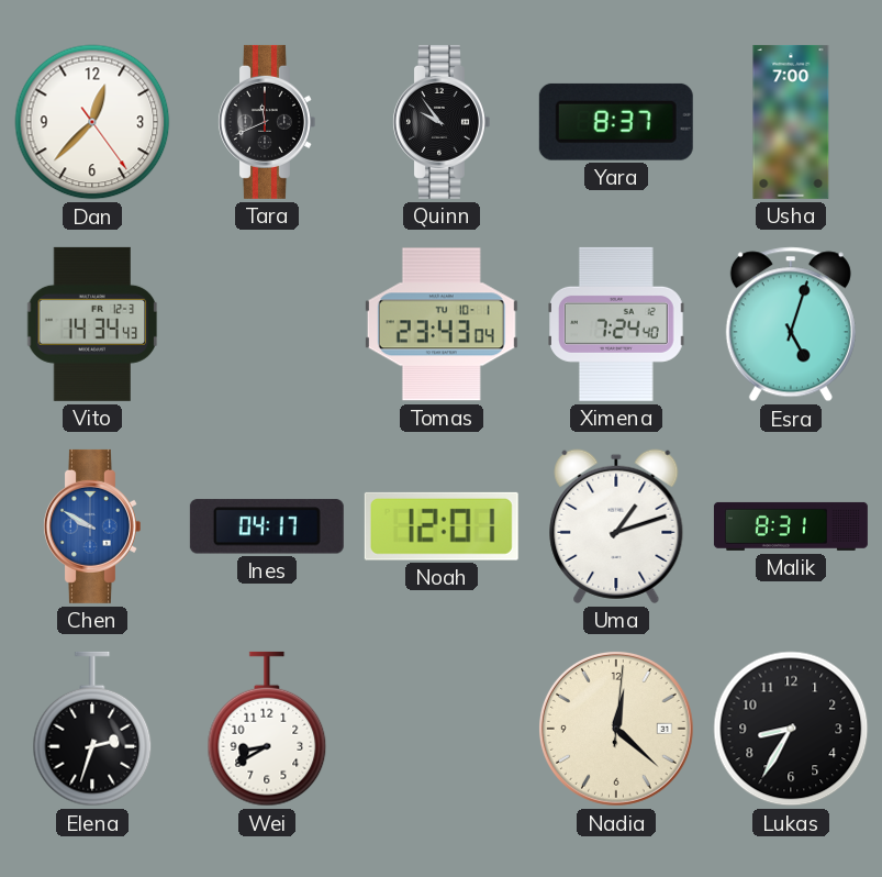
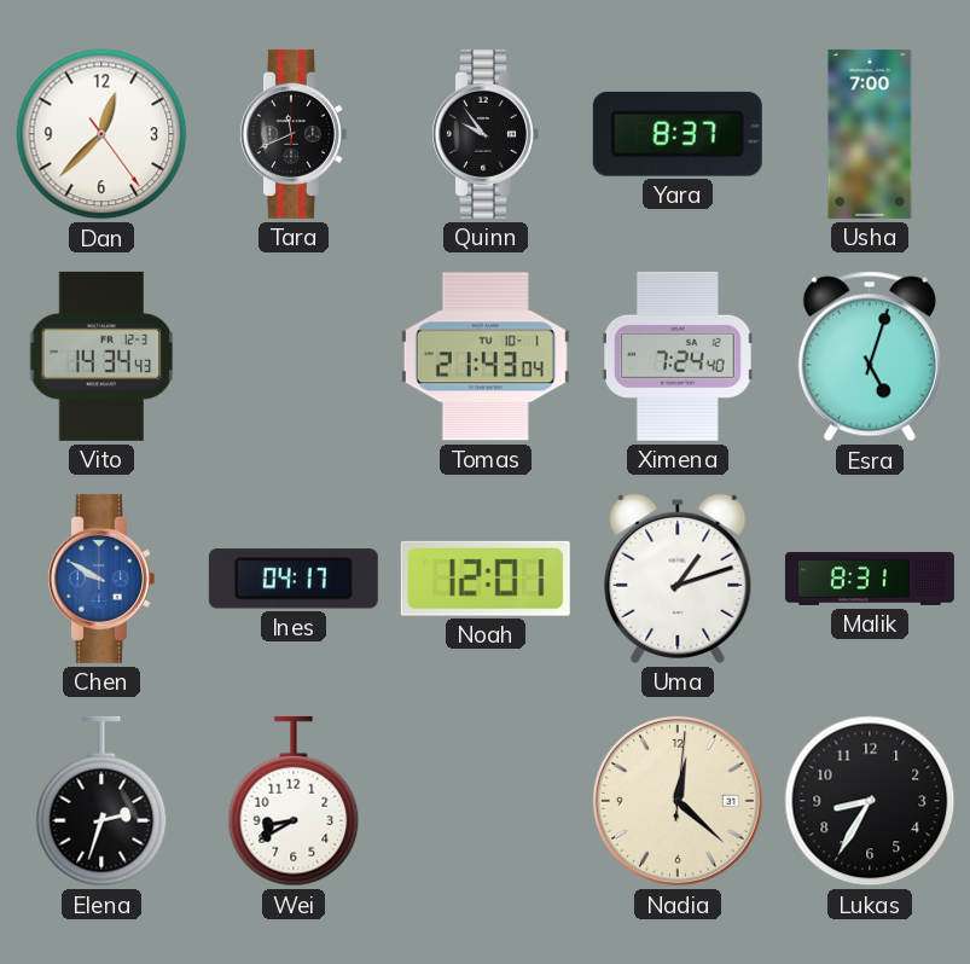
Tomas: 23:43 -> 21:43 (486, 356)
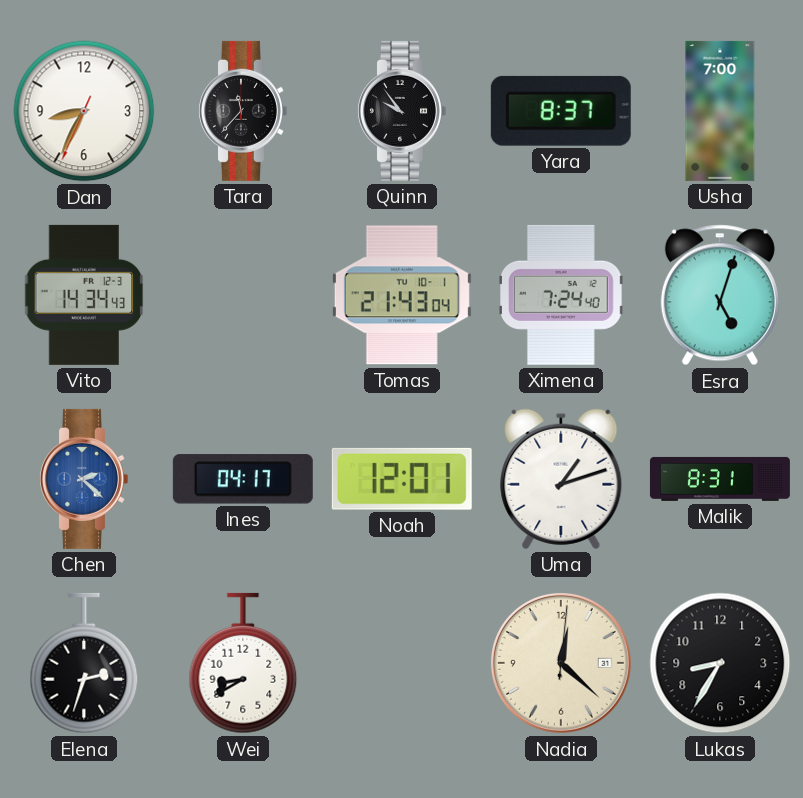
Dan: 12:37 -> 8:34 (84, 111)
Tara: 11:41 -> 11:37 (242, 111)
Chen: 9:50 -> 2:22 (83, 479)
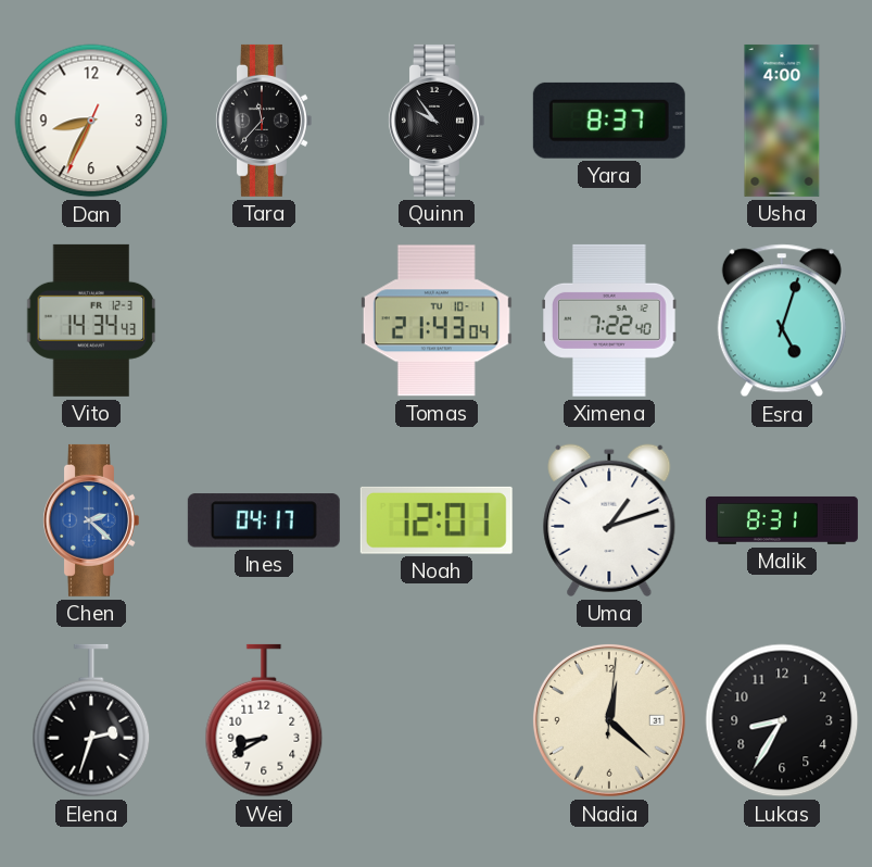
Usha: 7:00 -> 4:00 (782, 121)
Ximena: 7:24 -> 7:22 (610, 321)
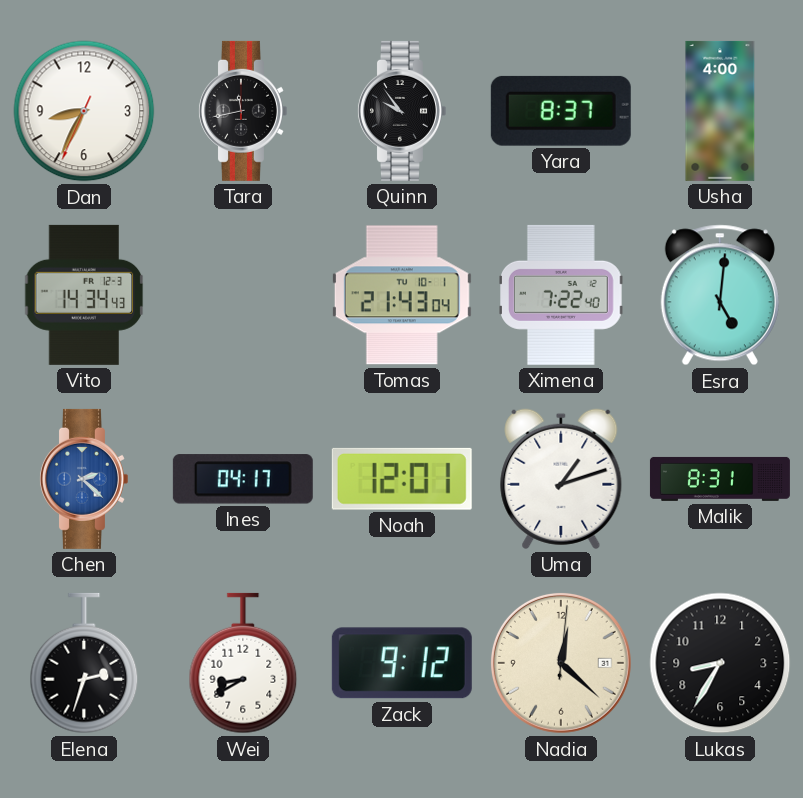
Tara: 11:37 -> 11:43 (242, 111)
Esra: 5:03 -> 5:01 (720, 295)
Zack: none -> 9:12 (402, 663)
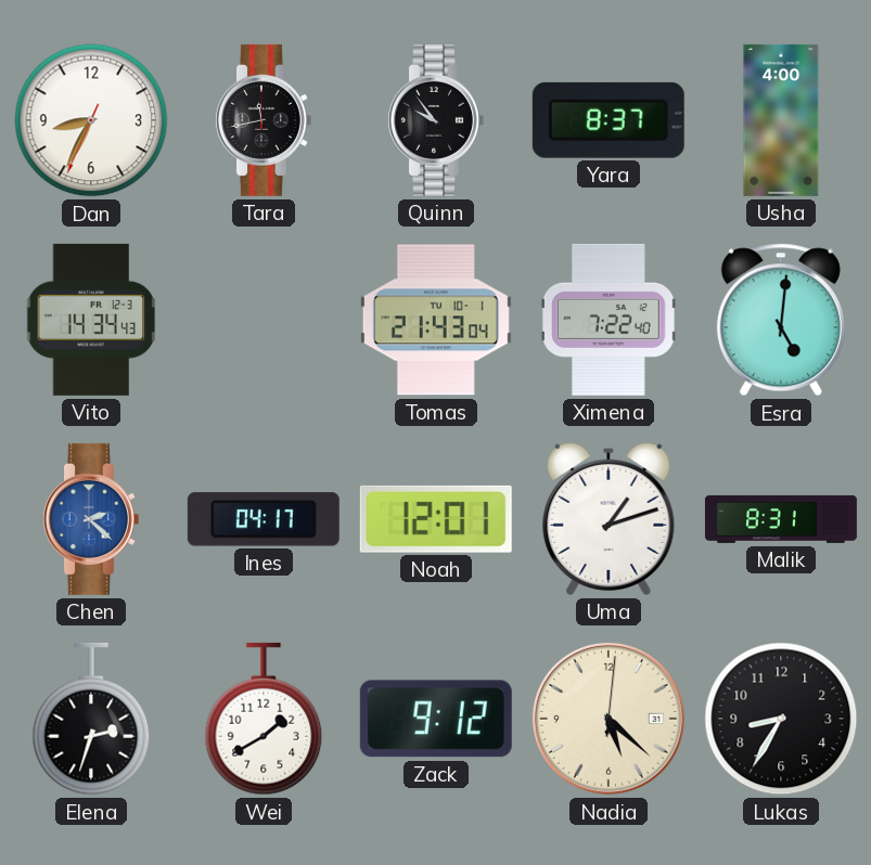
Wei: 8:40 -> 1:40 (264, 719)
Nadia: 12:22 -> 5:22 (609, 719)
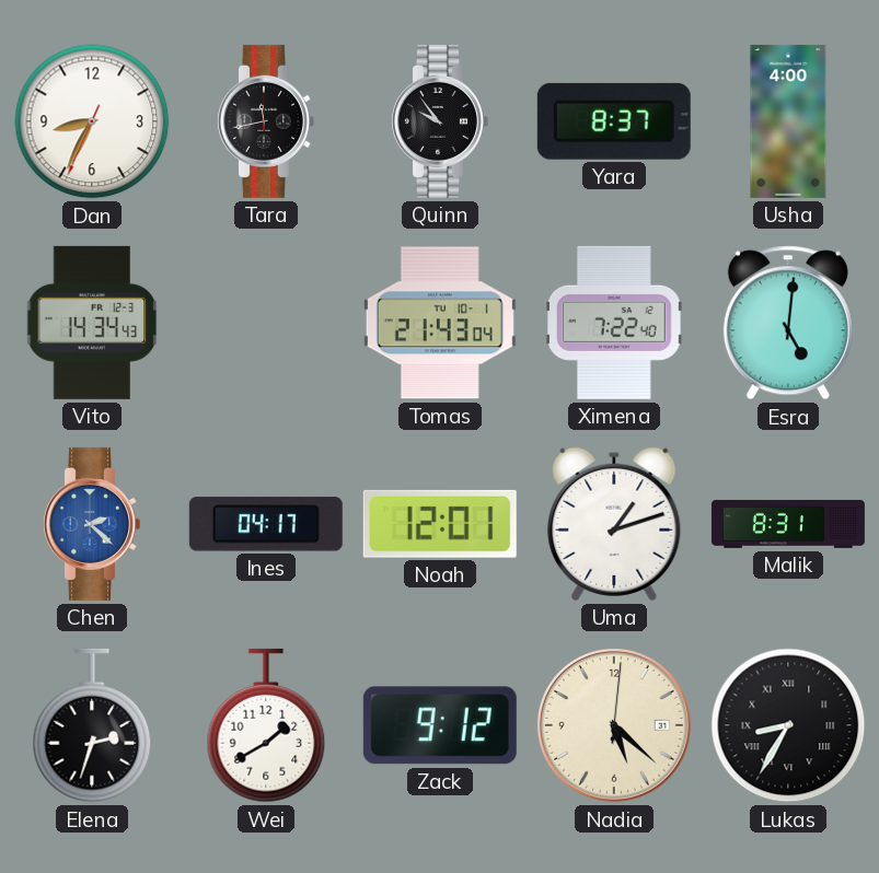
Lukas numerals: Arabic -> Roman (788, 725)
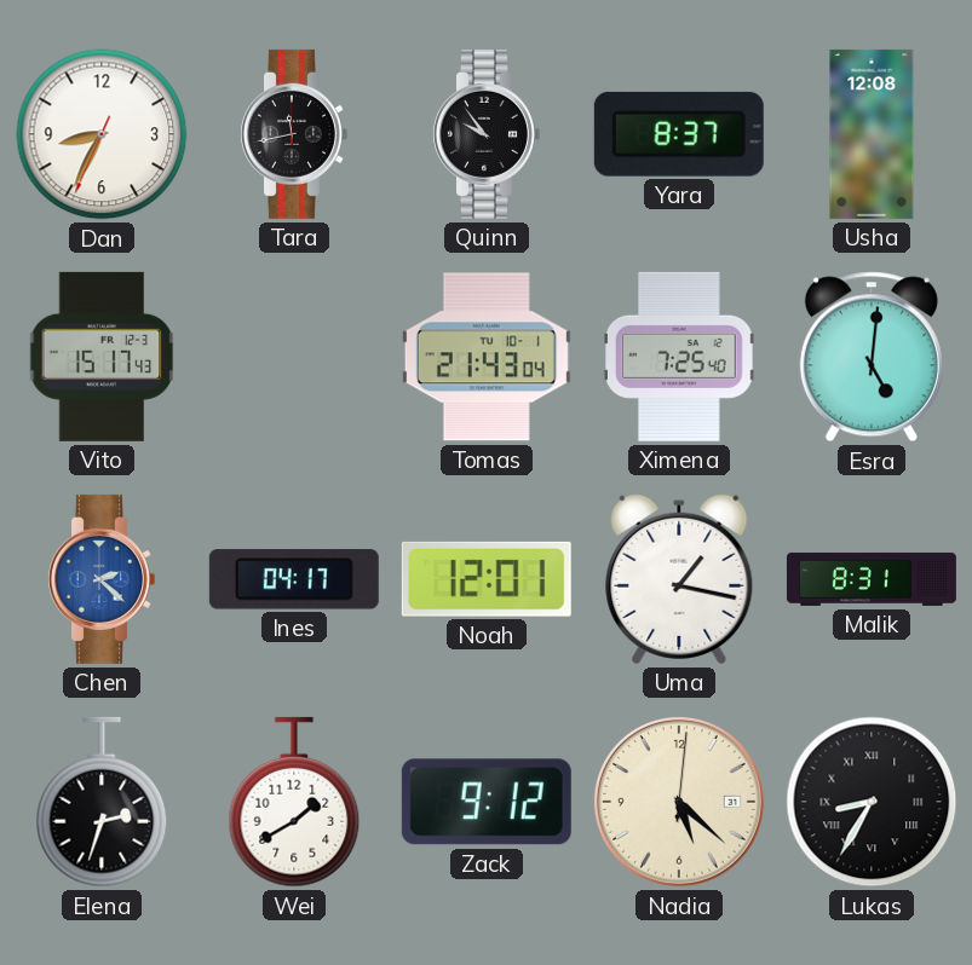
Usha: 4:00 -> 12:08 (872, 134)
Vito: 14:34 -> 15:17 (102, 357)
Ximena: 7:22 -> 7:25 (680, 357)
Uma: 1:12 -> 1:17 (679, 579)
